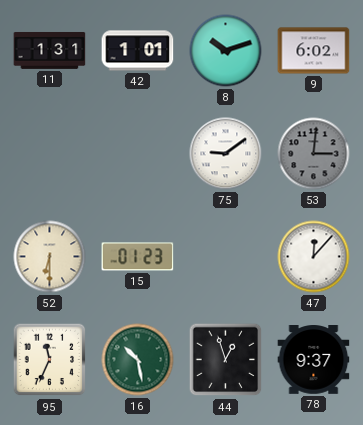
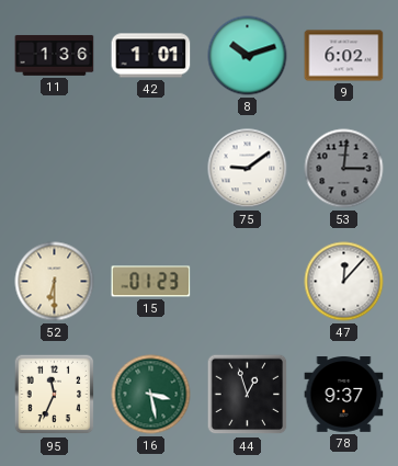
11: 1:31 -> 1:36 (55, 55)
16: 10:28 -> 3:28 (151, 395)
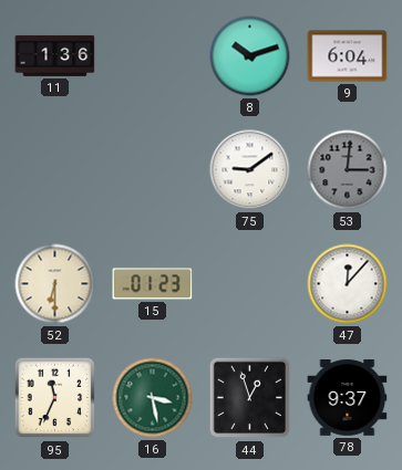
42: 1:01 -> none (151, 56)
9: 6:02 -> 6:04 (348, 56)
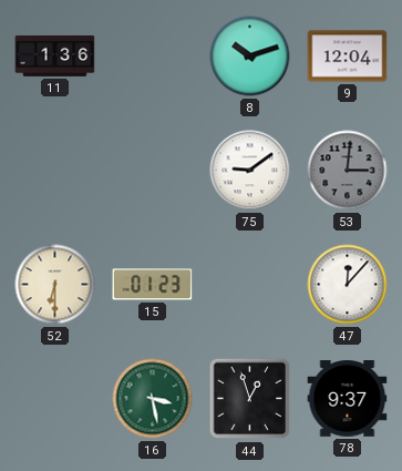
9: 6:04 -> 12:04 (348, 57)
95: 11:34 -> none (55, 398)
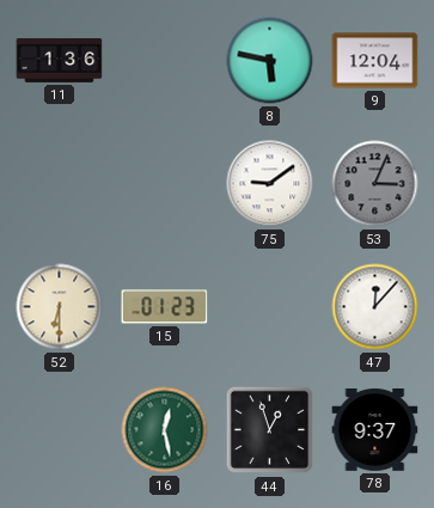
8: 10:12 -> 5:47 (270, 61)
53: 3:01 -> 3:04 (375, 184)
16: 3:28 -> 12:28 (165, 430)
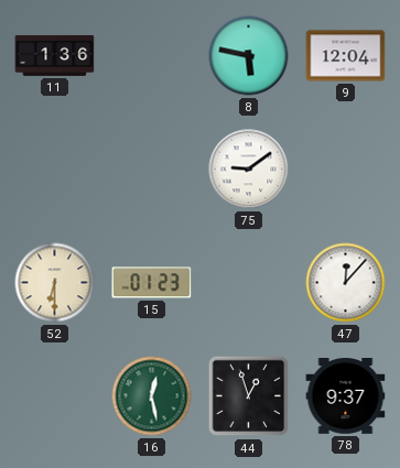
53: 3:04 -> none (375, 184)
